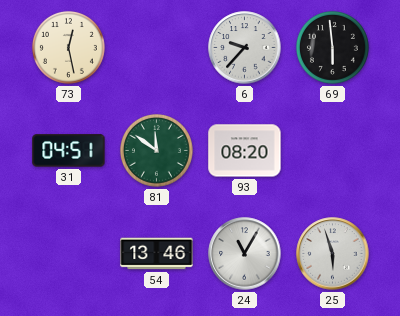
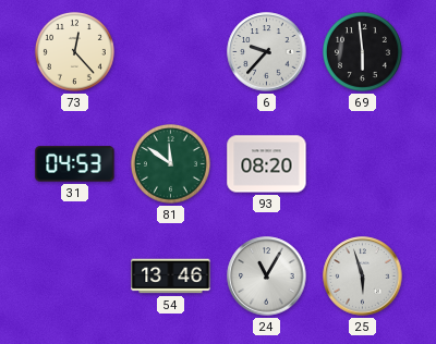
73: 12:28 -> 12:23 (74, 51)
31: 04:51 -> 04:53 (75, 164)
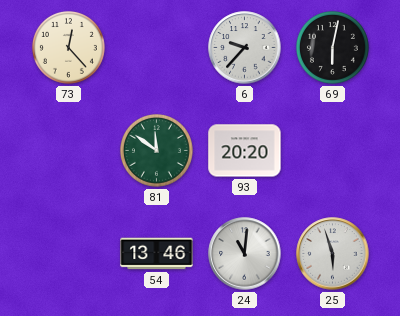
69: 5:59 -> 6:02 (332, 47)
31: 04:53 -> none (75, 164)
93: 08:20 -> 20:20 (245, 151)
24: 11:05 -> 11:01 (245, 254)
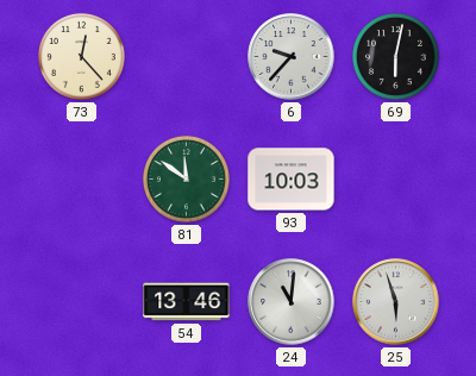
93: 20:20 -> 10:03 (292, 180)
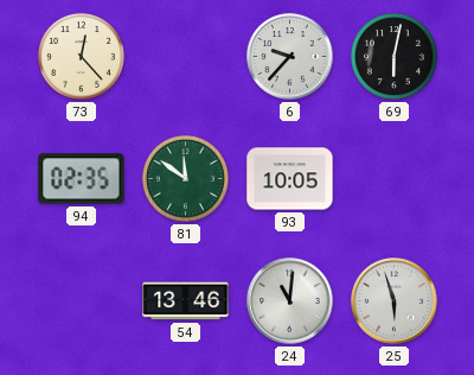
94: none -> 02:35 (82, 179)
93: 10:03 -> 10:05 (290, 179)
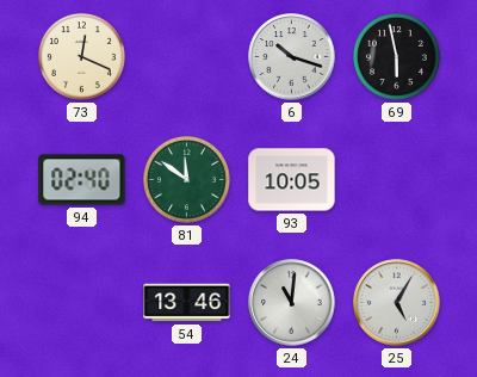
73: 12:23 -> 12:19 (81, 56)
6: 9:37 -> 10:18 (292, 57)
69: 6:02 -> 5:58 (396, 56)
94: 02:35 -> 02:40 (82, 180)
25: 5:57 -> 5:05 (397, 303)
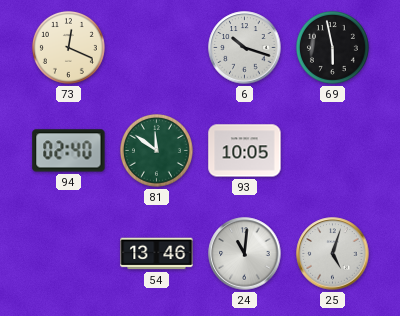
25: 5:05 -> 5:03 (333, 254)
